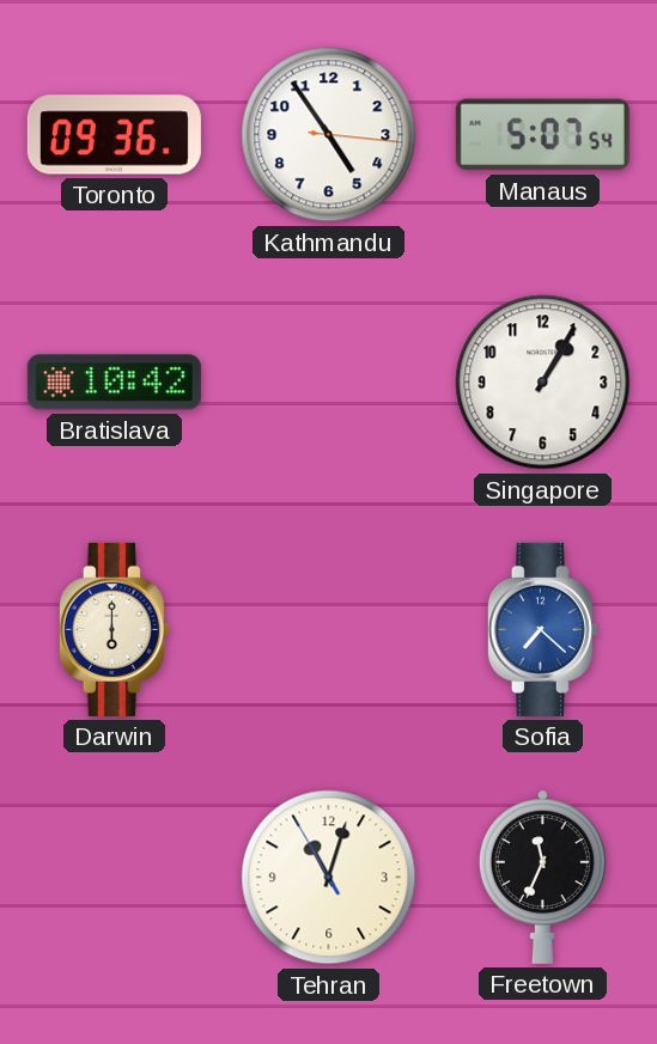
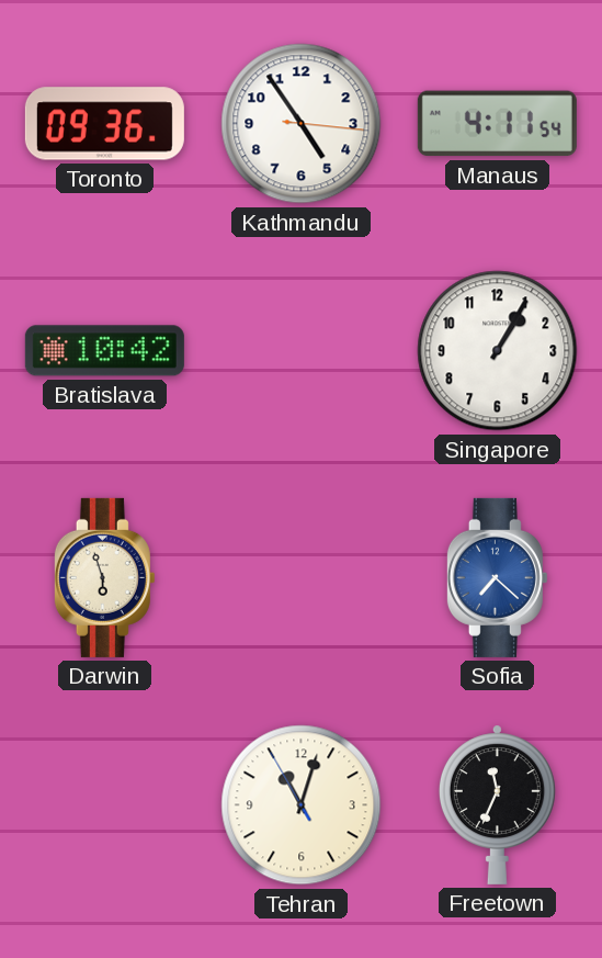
Manaus: 5:07 -> 4:11 (497, 124)
Darwin: 6:00 -> 5:57 (104, 577)
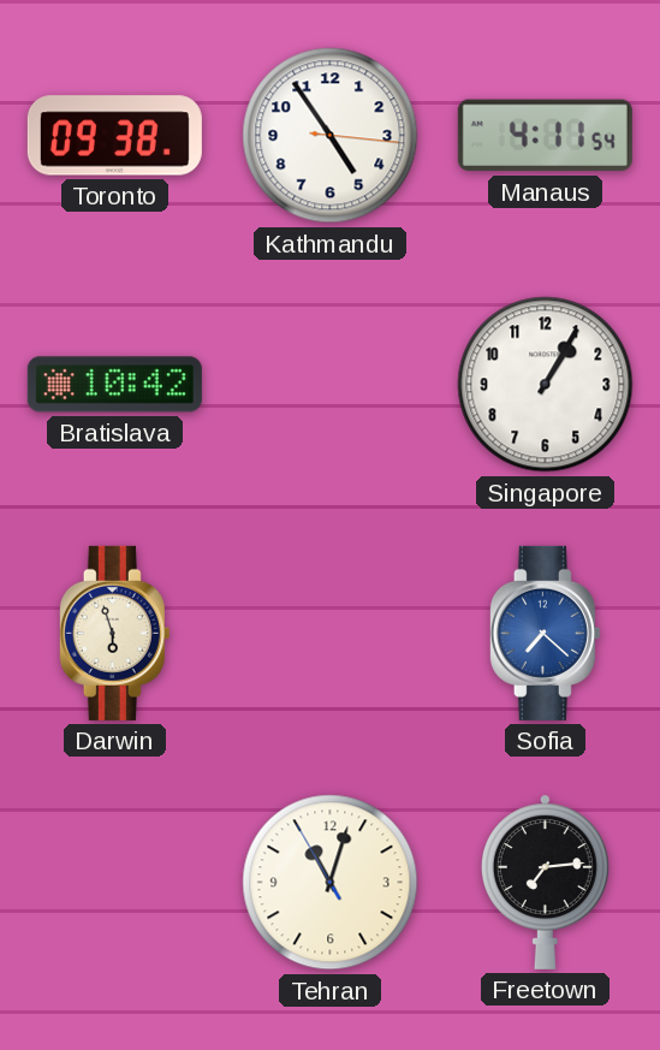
Toronto: 09:36 -> 09:38 (114, 136)
Freetown: 11:34 -> 7:14 (545, 882)
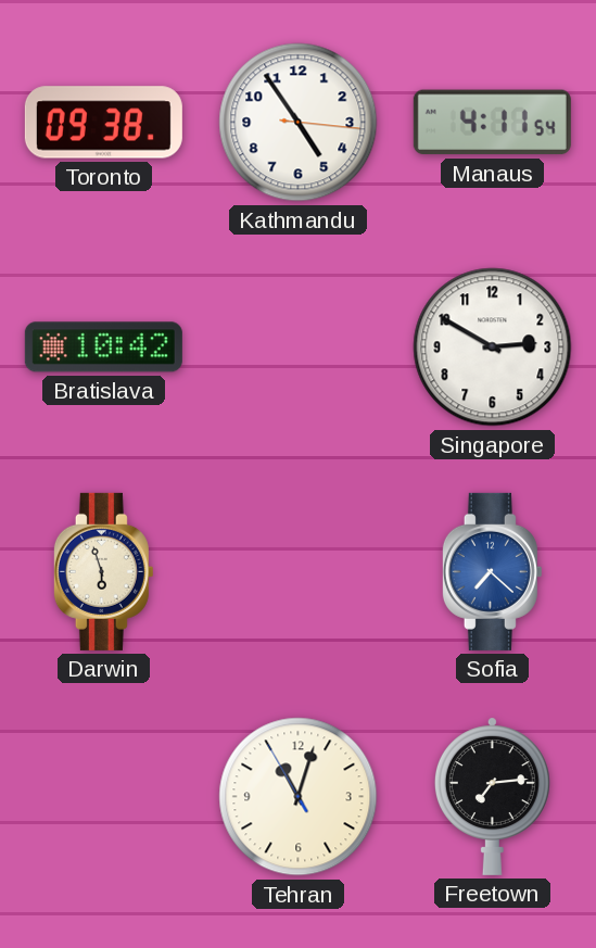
Singapore: 1:05 -> 2:50 (493, 347)
